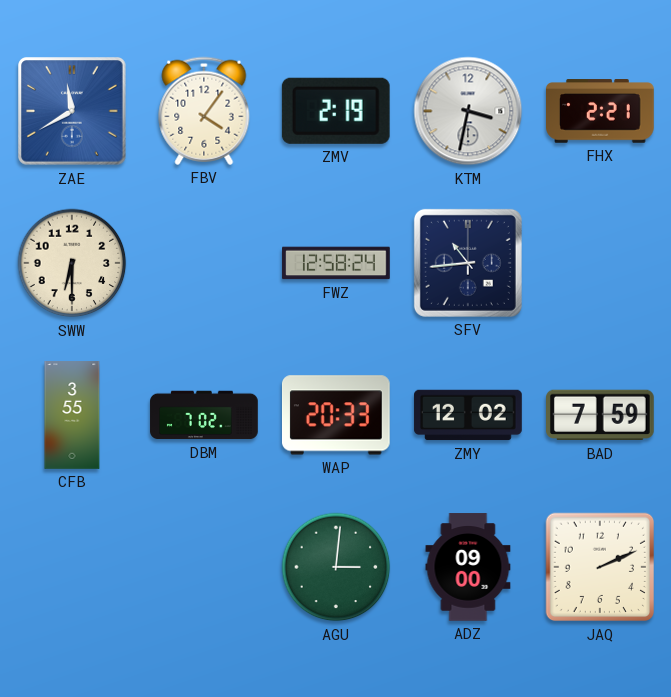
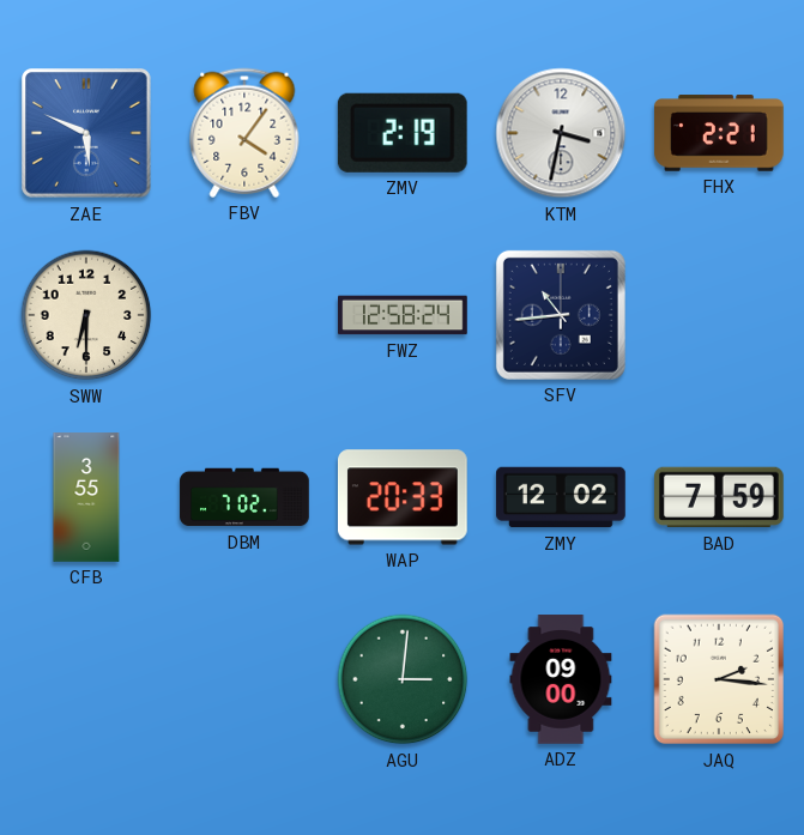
ZAE: 11:40 -> 5:49 (86, 133)
JAQ: 2:11 -> 2:16 (719, 679)
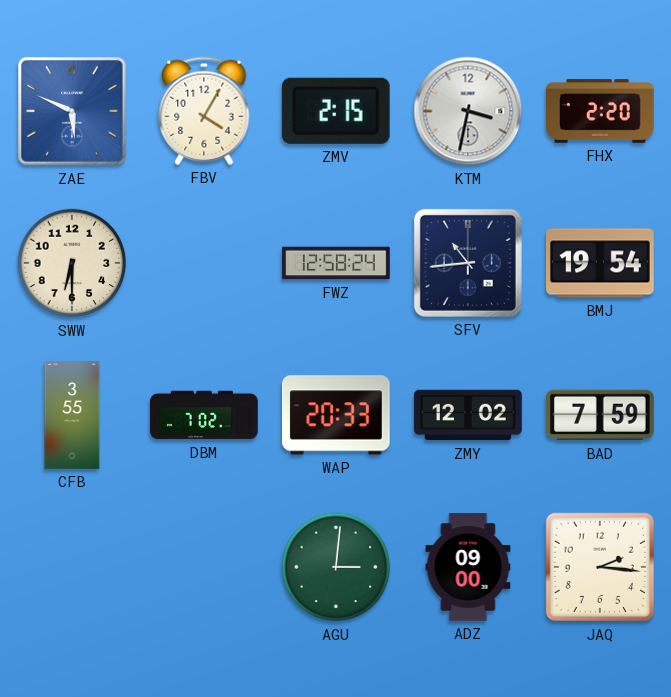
FBV: 4:06 -> 4:05 (204, 111)
ZMV: 2:19 -> 2:15 (336, 111)
FHX: 2:21 -> 2:20 (601, 111)
BMJ: none -> 19:54 (601, 263)
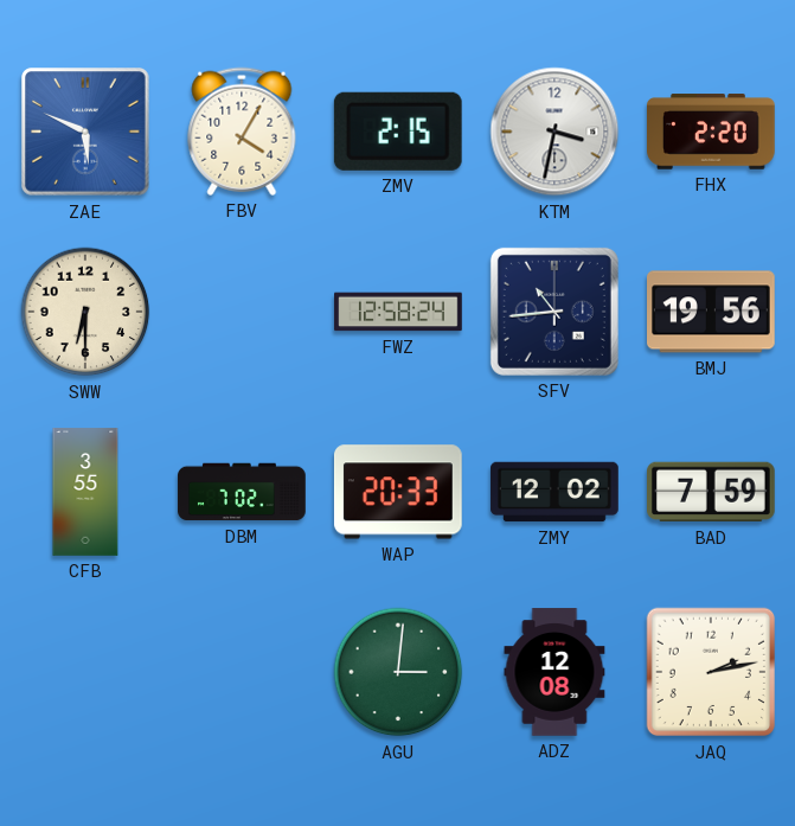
BMJ: 19:54 -> 19:56 (712, 312)
ADZ: 09:00 -> 12:08 (554, 672)
JAQ: 2:16 -> 2:13 (711, 672)
